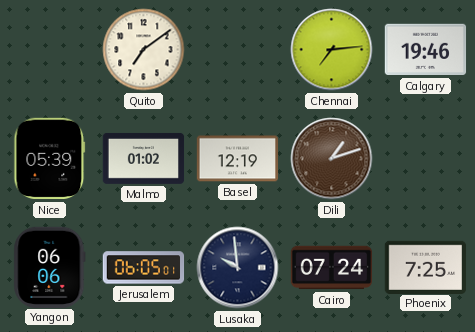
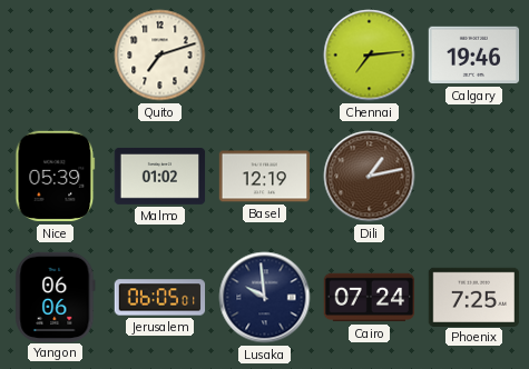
Quito: 7:09 -> 7:12 (160, 56)
Dili: 1:12 -> 1:13 (370, 177)
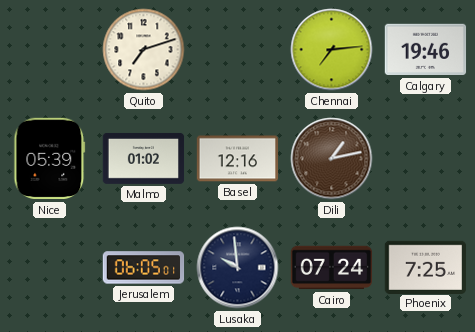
Basel: 12:19 -> 12:16 (238, 159)
Yangon: 06:06 -> none (56, 297)
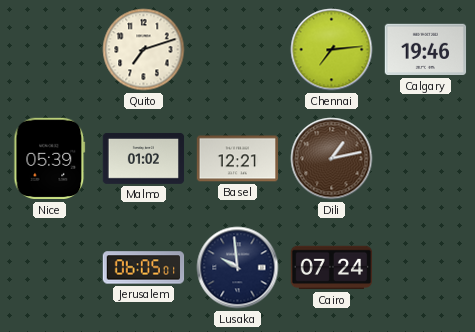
Basel: 12:16 -> 12:21 (238, 159)
Phoenix: 7:25 -> none (426, 267)
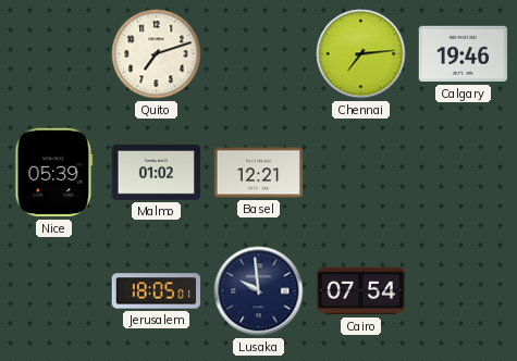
Dili: 1:13 -> none (332, 159)
Jerusalem: 06:05 -> 18:05 (157, 291)
Cairo: 07:24 -> 07:54 (361, 291)
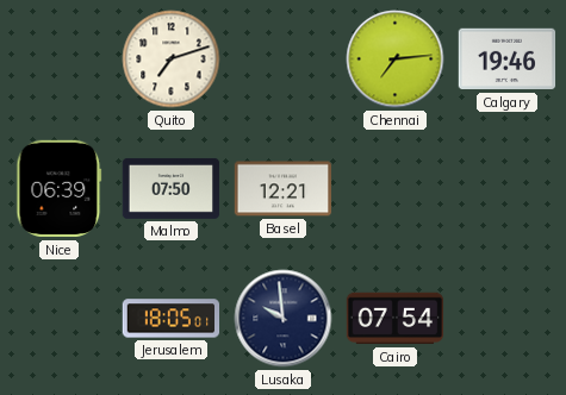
Nice: 05:39 -> 06:39 (60, 189)
Malmo: 01:02 -> 07:50 (172, 188)
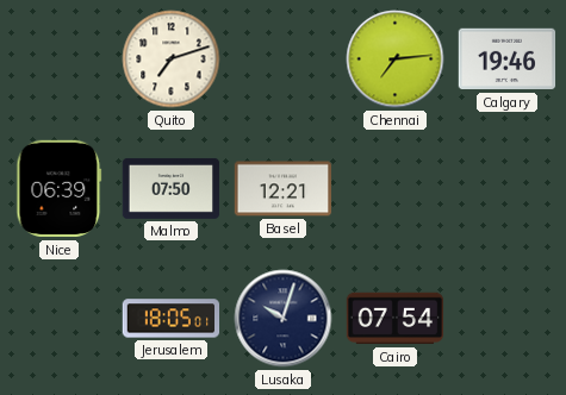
Lusaka: 9:59 -> 10:03 (284, 319)
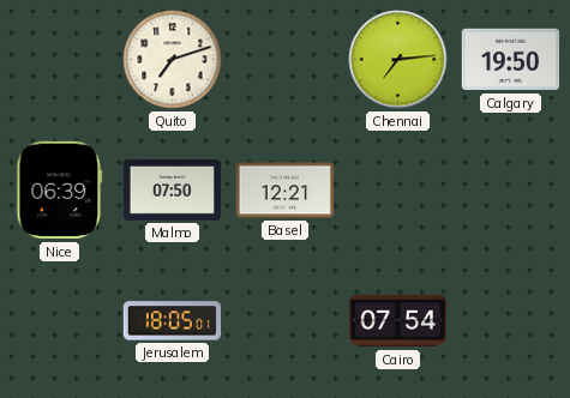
Calgary: 19:46 -> 19:50 (511, 60)
Lusaka: 10:03 -> none (284, 319)
